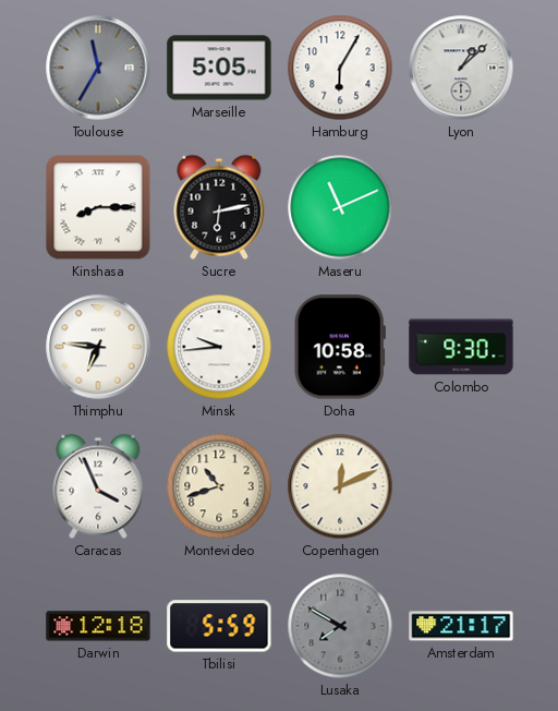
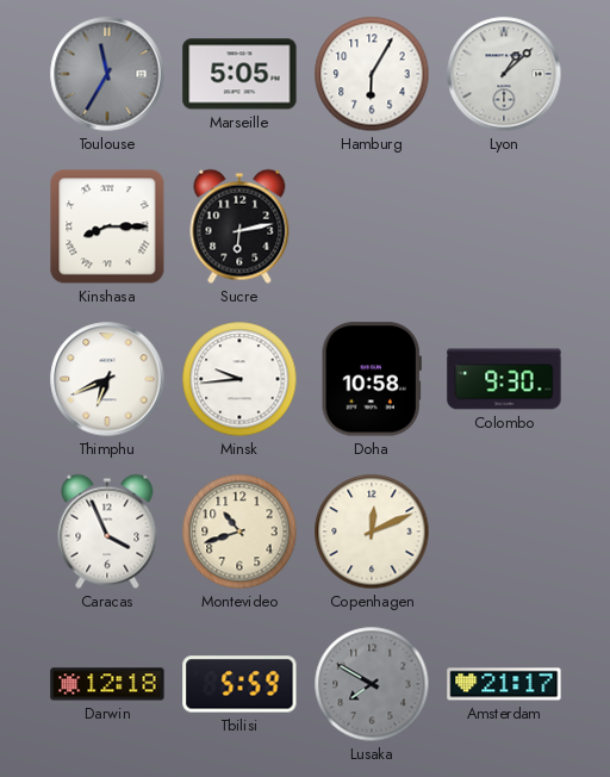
Maseru: 11:11 -> none (340, 207)
Thimphu: 6:46 -> 6:41 (107, 379)
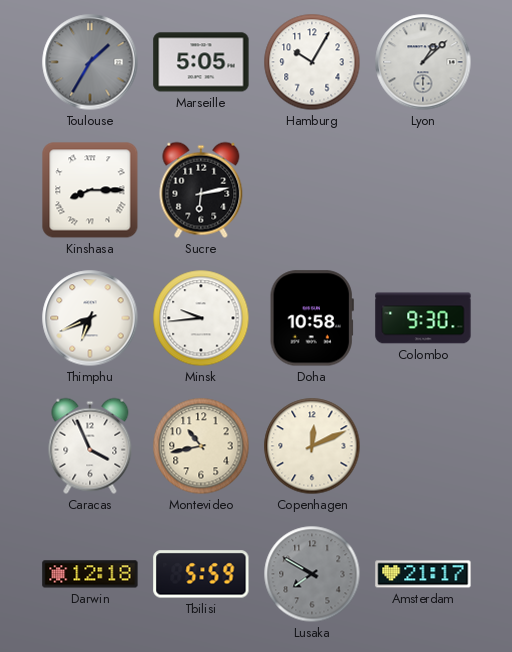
Toulouse: 11:35 -> 1:35 (90, 62)
Hamburg: 6:05 -> 10:05 (312, 62)
Montevideo: 10:42 -> 10:43 (201, 446)
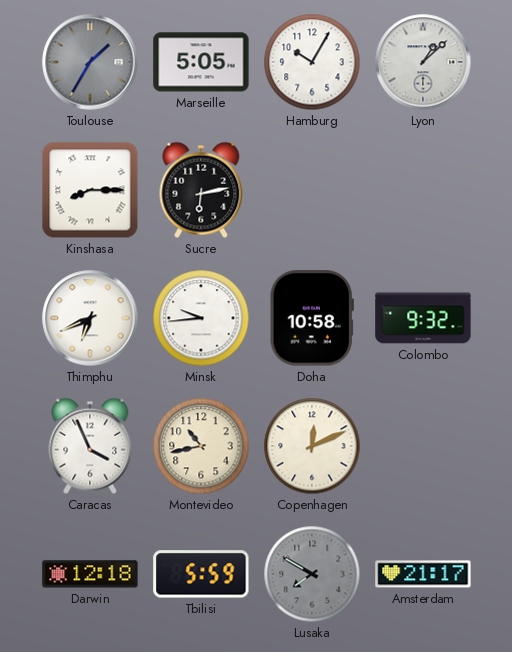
Colombo: 9:30 -> 9:32 (423, 318)
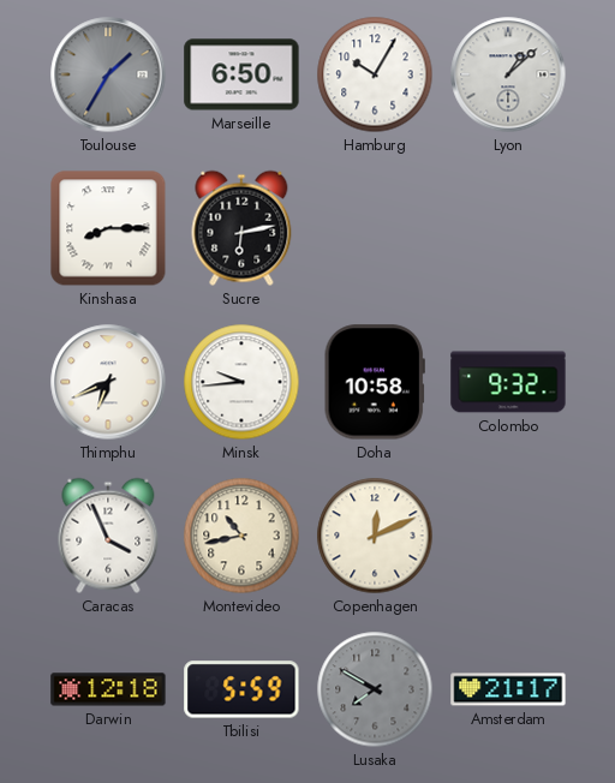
Marseille: 5:05 -> 6:50 (241, 74)
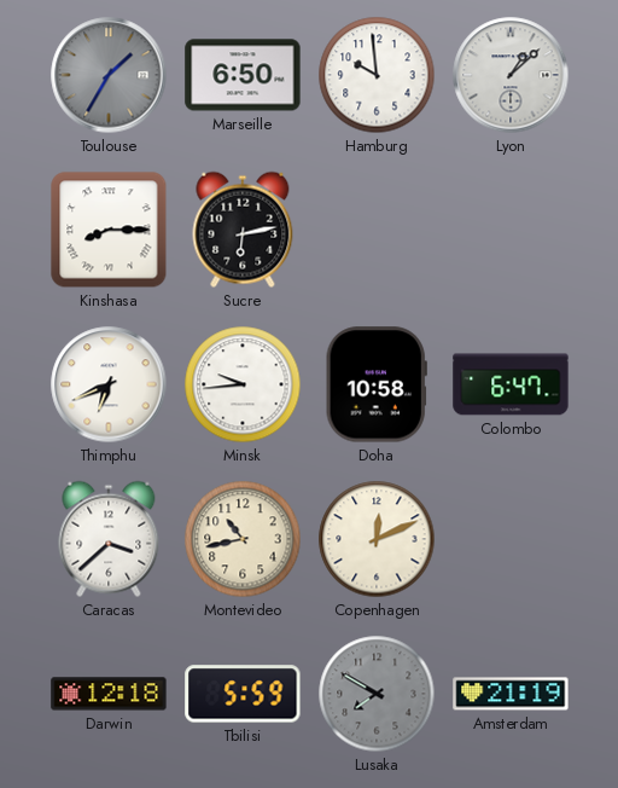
Hamburg: 10:05 -> 9:59 (377, 75)
Colombo: 9:32 -> 6:47 (511, 384)
Caracas: 3:56 -> 3:38 (109, 539)
Amsterdam: 21:17 -> 21:19 (511, 694)
